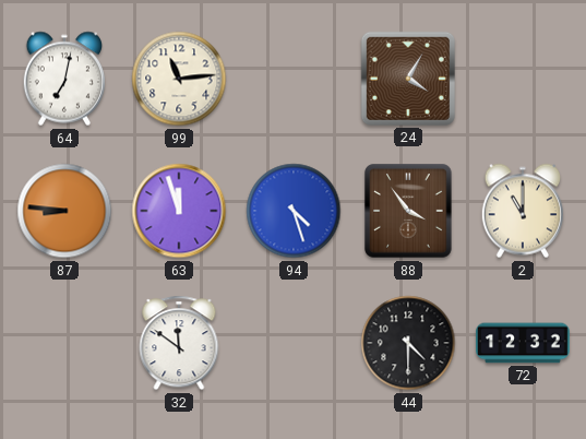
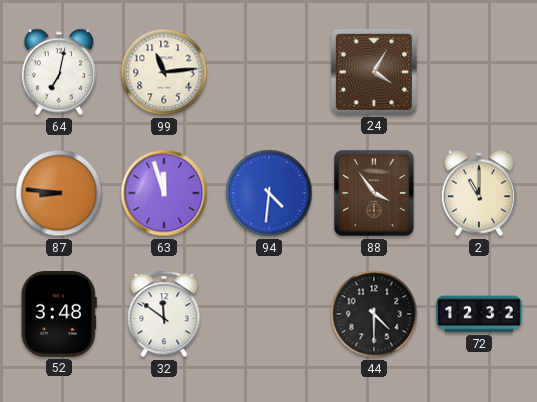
94: 4:27 -> 4:31 (269, 193)
52: none -> 3:48 (59, 315)
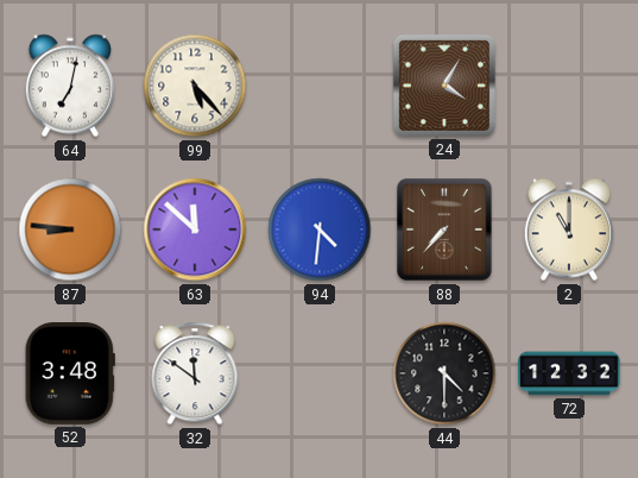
99: 11:14 -> 5:23 (195, 86)
63: 11:57 -> 11:52 (195, 229)
88: 3:54 -> 7:37 (444, 229)
